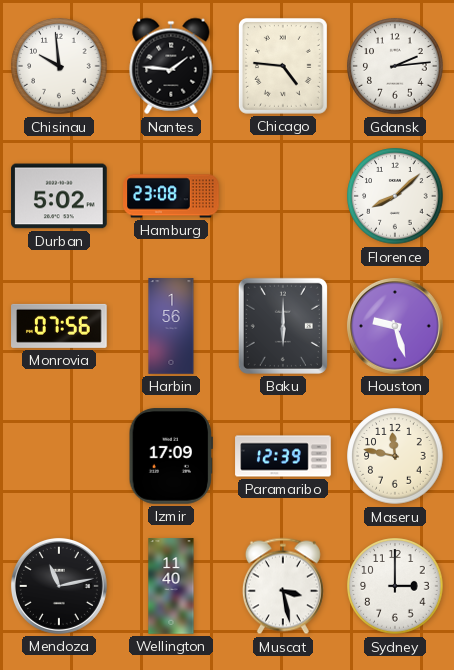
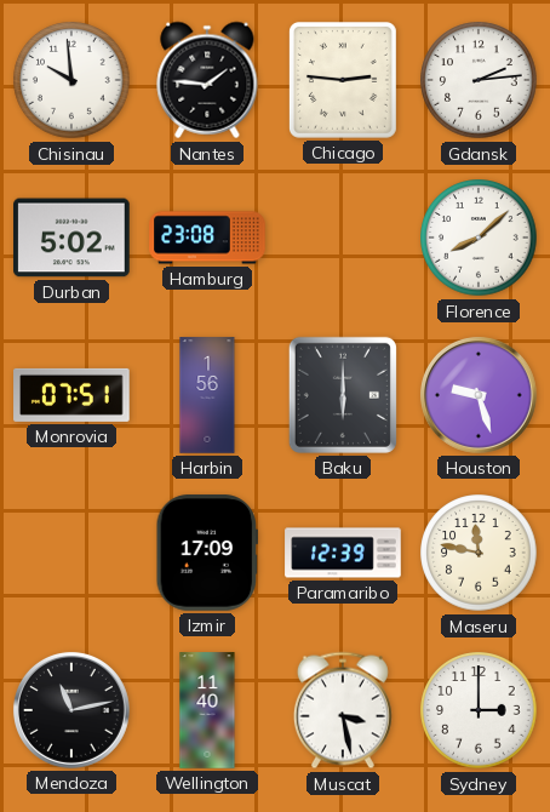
Chicago: 4:46 -> 2:46 (343, 80)
Monrovia: 07:56 -> 07:51 (71, 395)
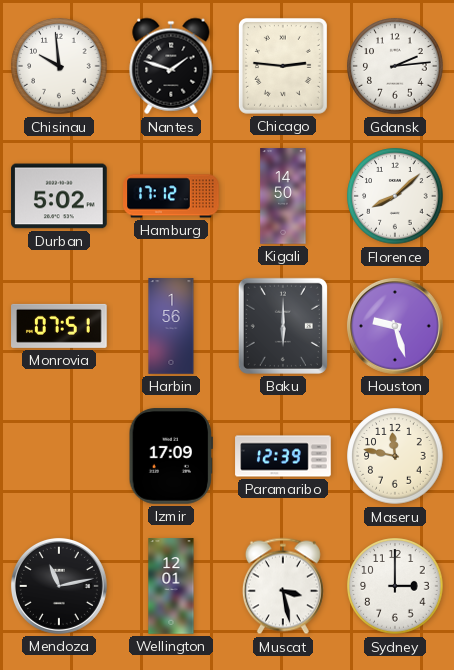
Nantes: 1:46 -> 1:48 (171, 66)
Hamburg: 23:08 -> 17:12 (171, 196)
Kigali: none -> 14:50 (283, 196)
Wellington: 11:40 -> 12:01 (171, 586)
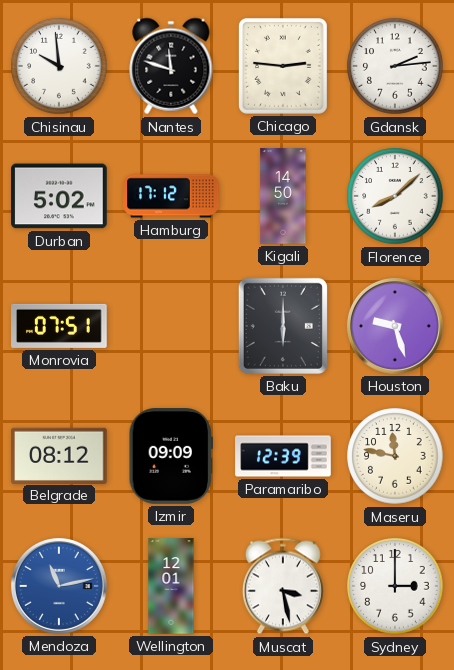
Nantes: 1:48 -> 11:48 (171, 66)
Harbin: 1:56 -> none (171, 326)
Belgrade: none -> 08:12 (59, 455)
Izmir: 17:09 -> 09:09 (170, 456)
Mendoza dial: black -> blue (59, 586)
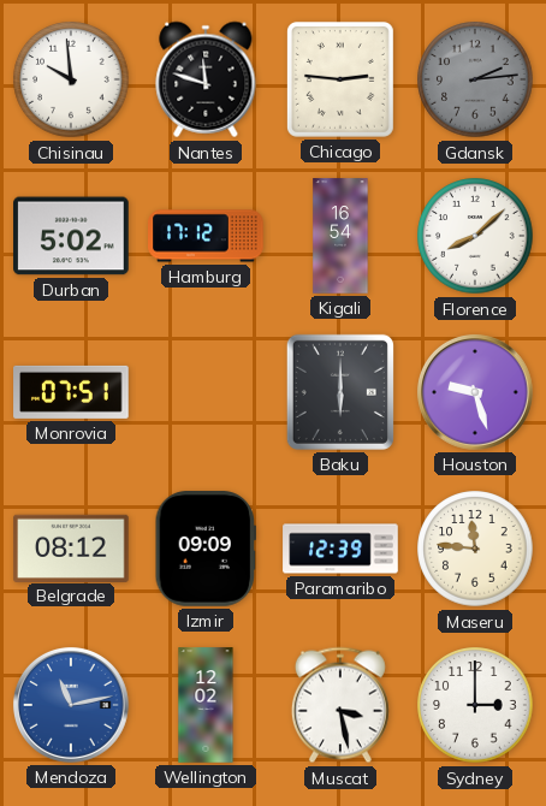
Gdansk dial: white -> grey (475, 79)
Kigali: 14:50 -> 16:54 (340, 236)
Maseru: 11:47 -> 11:46 (475, 549)
Wellington: 12:01 -> 12:02 (206, 705)
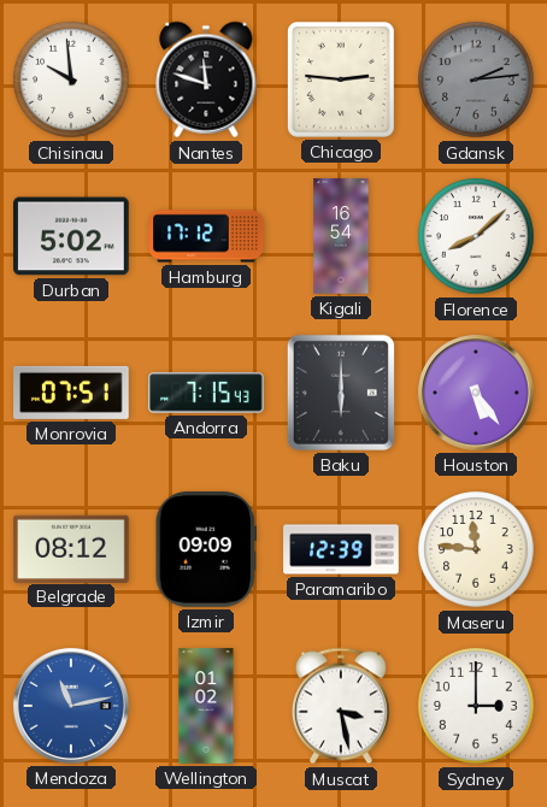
Andorra: none -> 7:15 (206, 393)
Houston: 9:27 -> 5:24 (476, 393)
Wellington: 12:02 -> 01:02 (206, 706)
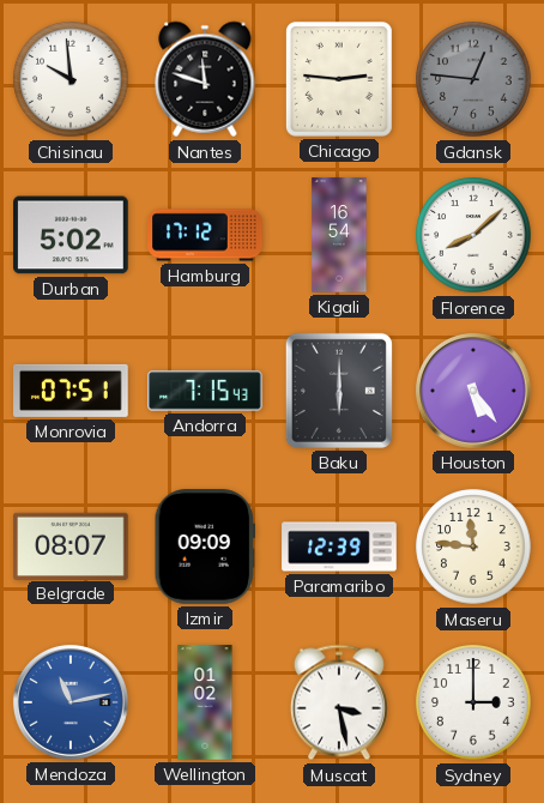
Gdansk: 2:14 -> 12:46 (473, 79)
Belgrade: 08:12 -> 08:07 (71, 545)
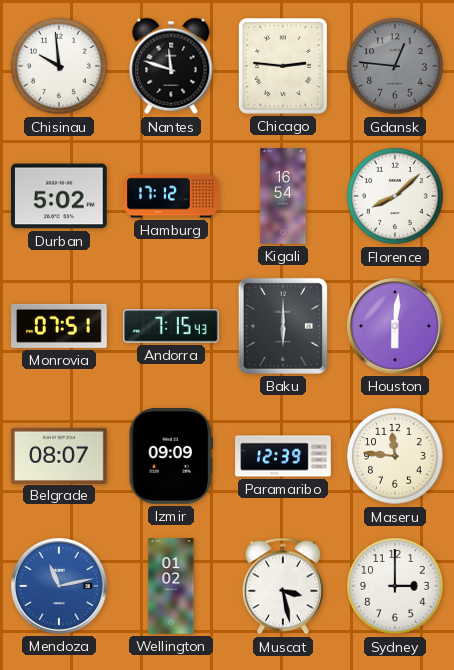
Houston: 5:24 -> 6:01 (395, 326)
